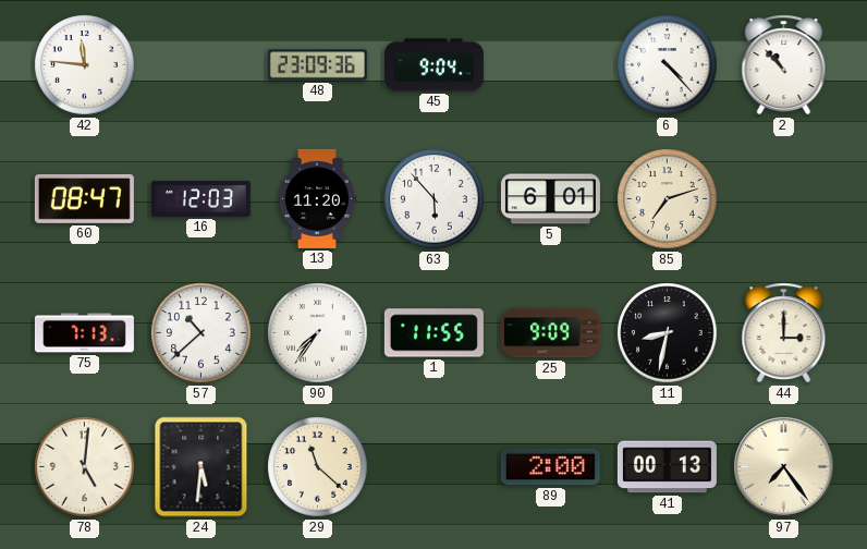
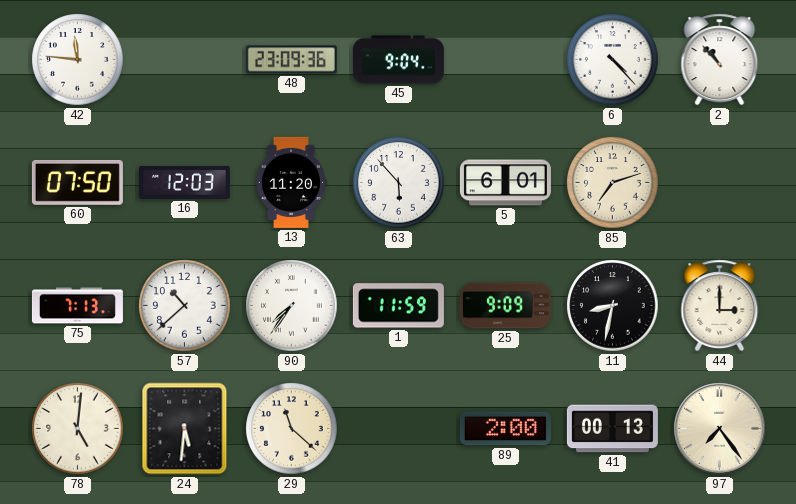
60: 08:47 -> 07:50 (77, 182)
1: 11:55 -> 11:59 (398, 306)
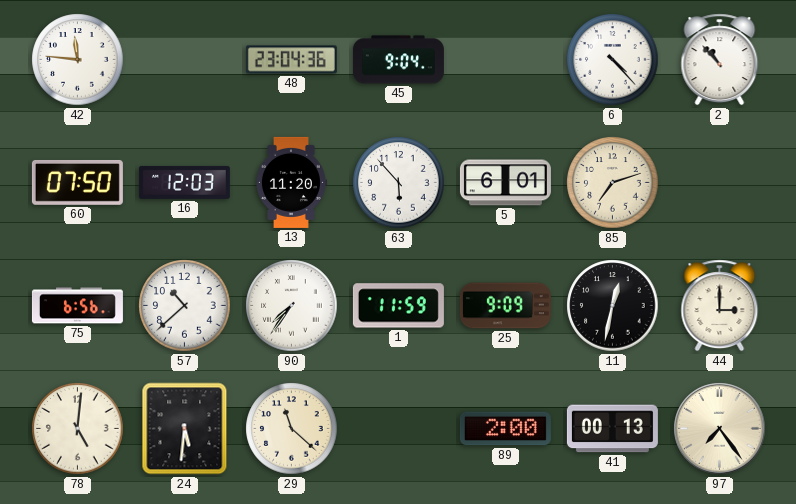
48: 23:09 -> 23:04 (291, 60)
75: 7:13 -> 6:56 (77, 306)
11: 8:32 -> 12:32 (613, 306)
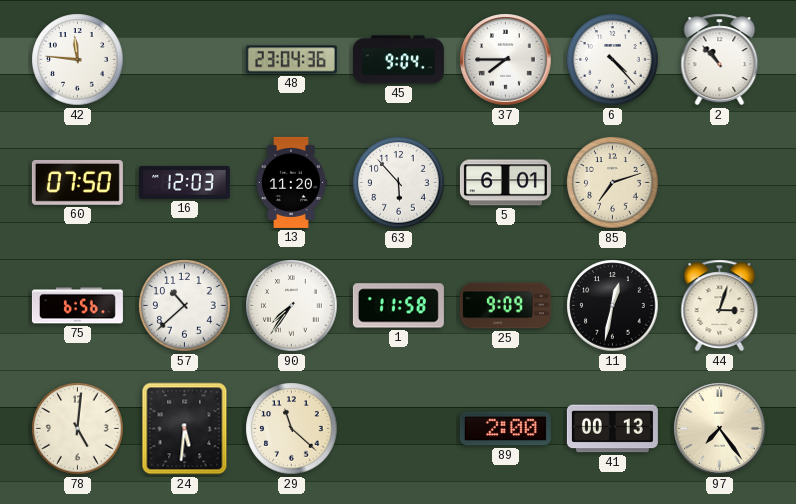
37: none -> 7:45 (506, 60)
1: 11:59 -> 11:58 (398, 306)
44: 3:00 -> 3:03 (720, 306)
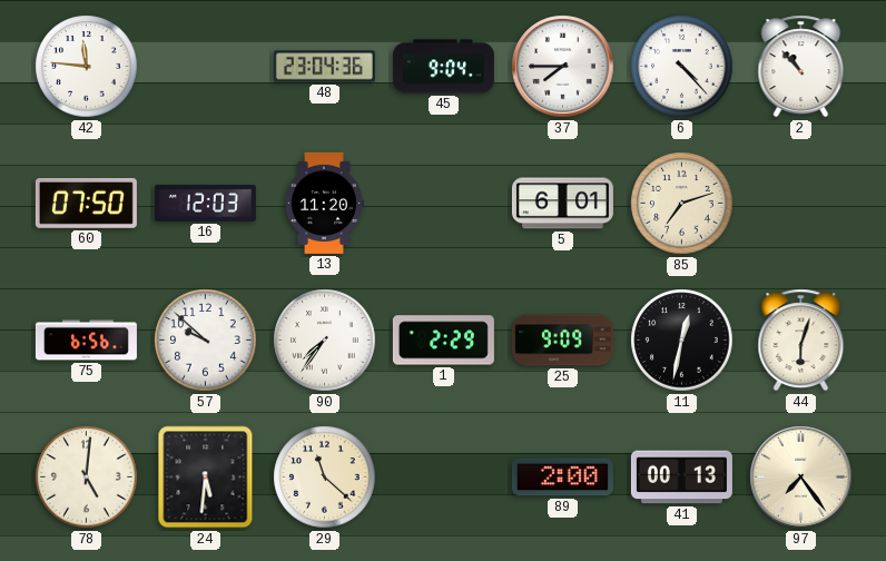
63: 5:53 -> none (399, 183)
57: 10:38 -> 9:52 (206, 341)
1: 11:58 -> 2:29 (443, 341)
44: 3:03 -> 6:03 (801, 341)
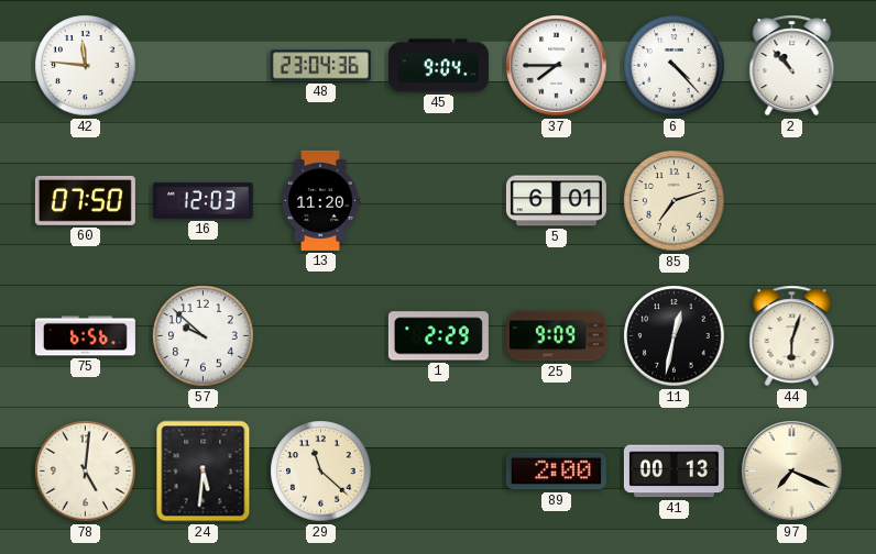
90: 7:36 -> none (325, 341)
97: 7:24 -> 7:19 (792, 472)
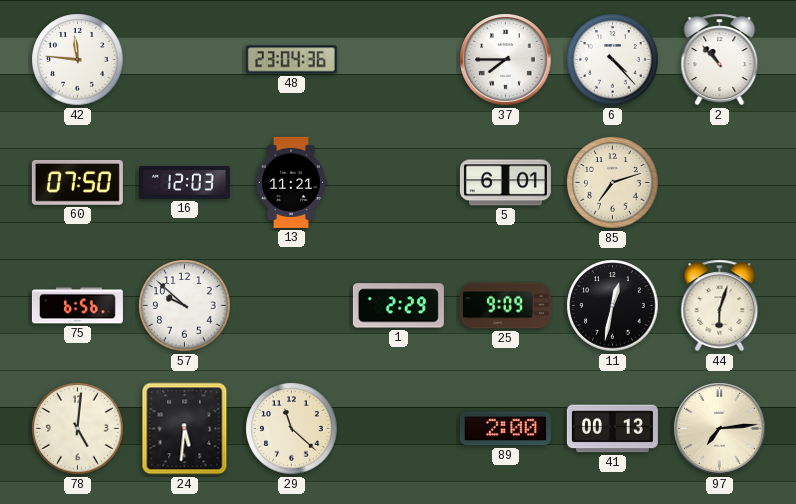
45: 9:04 -> none (438, 66)
13: 11:20 -> 11:21 (291, 182)
97: 7:19 -> 7:14 (720, 429)
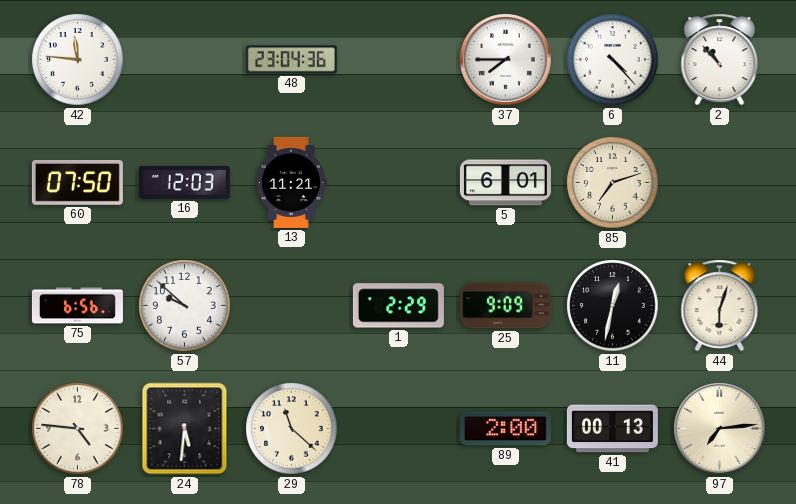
78: 5:01 -> 4:46 (78, 429)
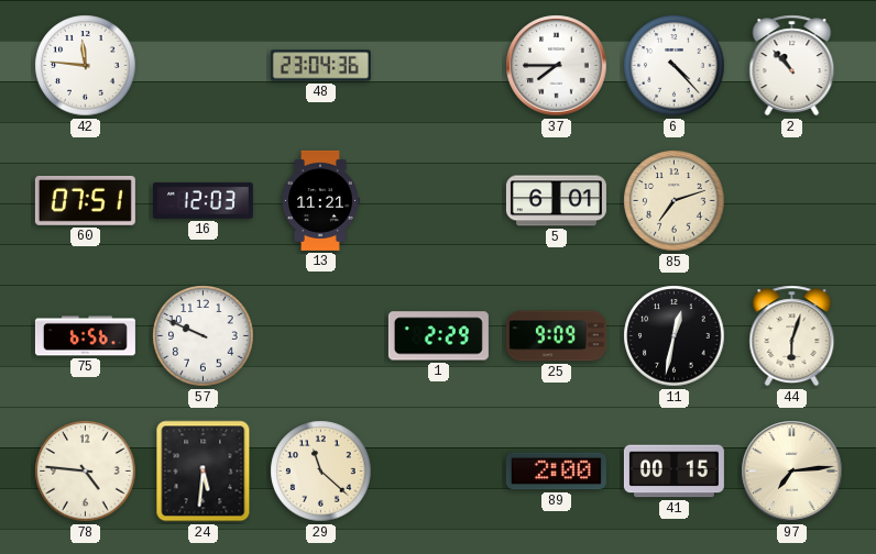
60: 07:50 -> 07:51 (85, 200)
57: 9:52 -> 9:49 (204, 336)
41: 00:13 -> 00:15 (674, 472)
